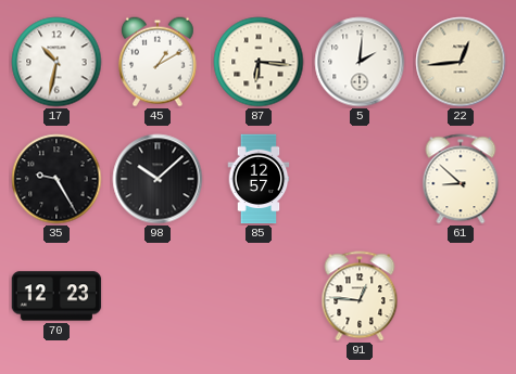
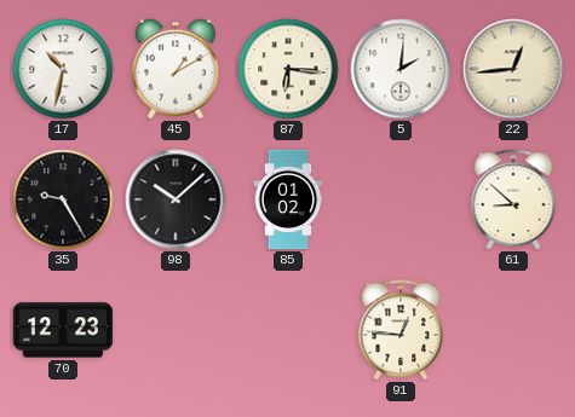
85: 12:57 -> 01:02 (288, 199)
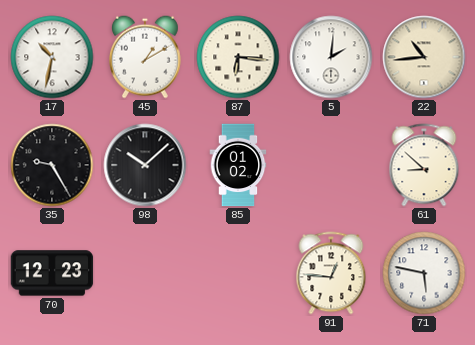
22: 12:44 -> 10:44 (424, 57)
71: none -> 5:47 (424, 273)
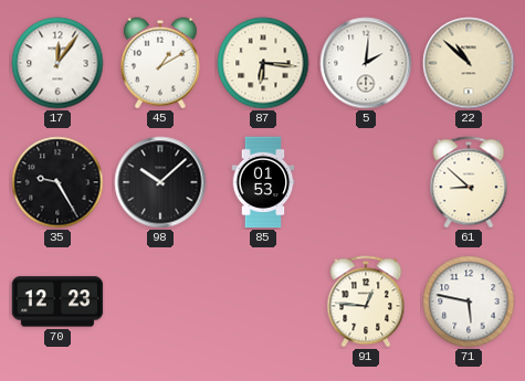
17: 10:32 -> 12:06 (57, 63)
22: 10:44 -> 10:52 (469, 63)
85: 01:02 -> 01:53 (263, 182)
